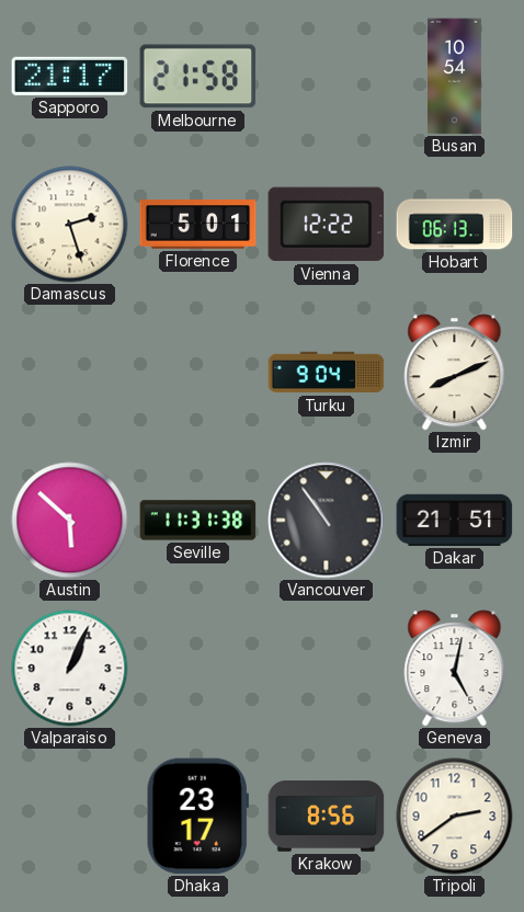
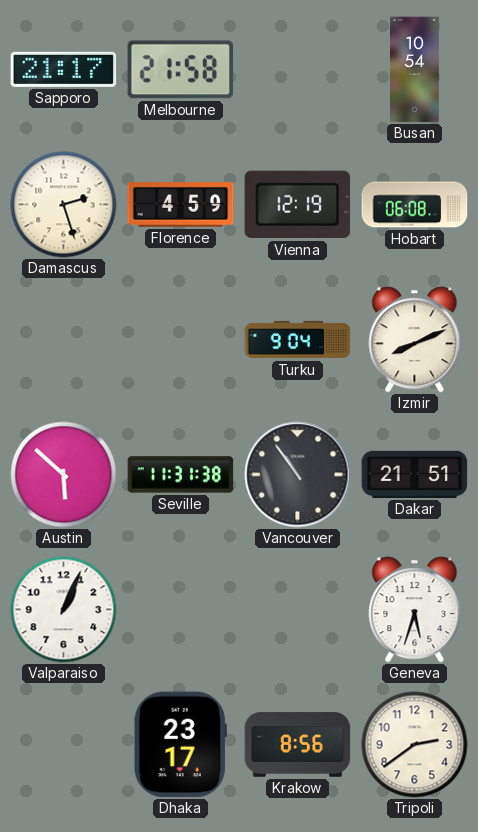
Florence: 5:01 -> 4:59 (181, 205)
Vienna: 12:22 -> 12:19 (298, 205)
Hobart: 06:13 -> 06:08 (415, 205)
Geneva: 5:02 -> 5:33 (415, 610)
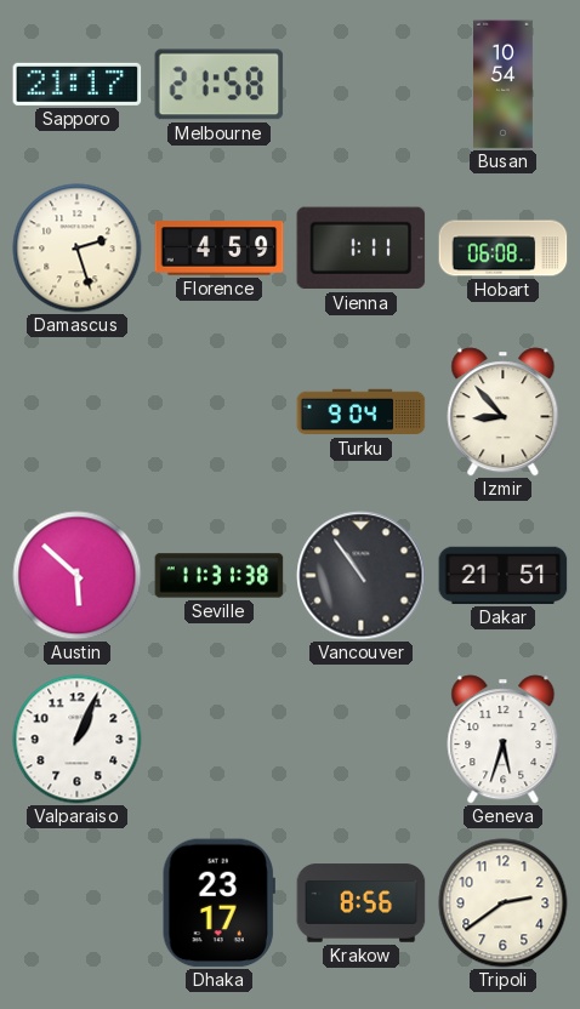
Vienna: 12:19 -> 1:11 (362, 249)
Izmir: 8:11 -> 8:53 (504, 412)
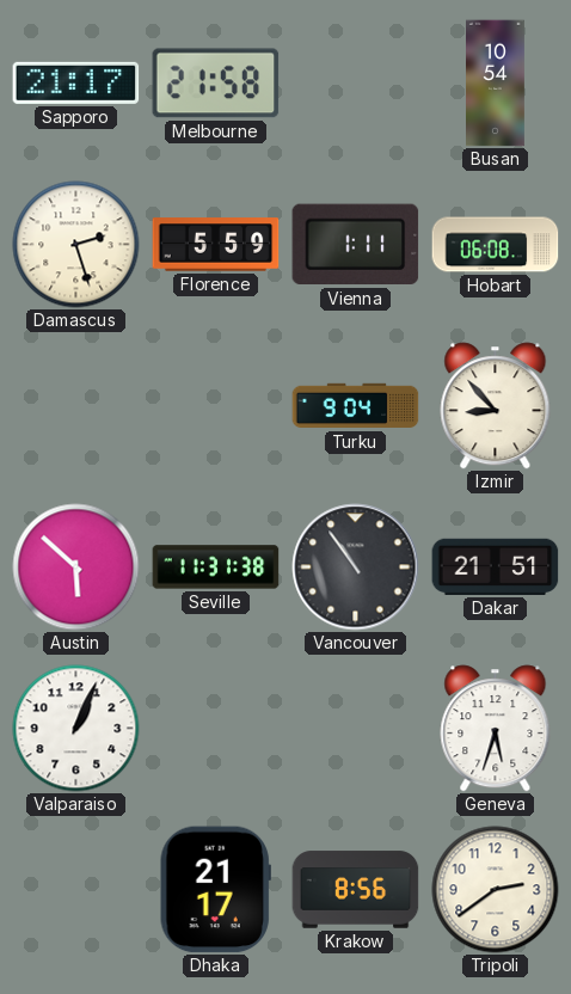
Florence: 4:59 -> 5:59 (216, 245)
Dhaka: 23:17 -> 21:17 (215, 890)
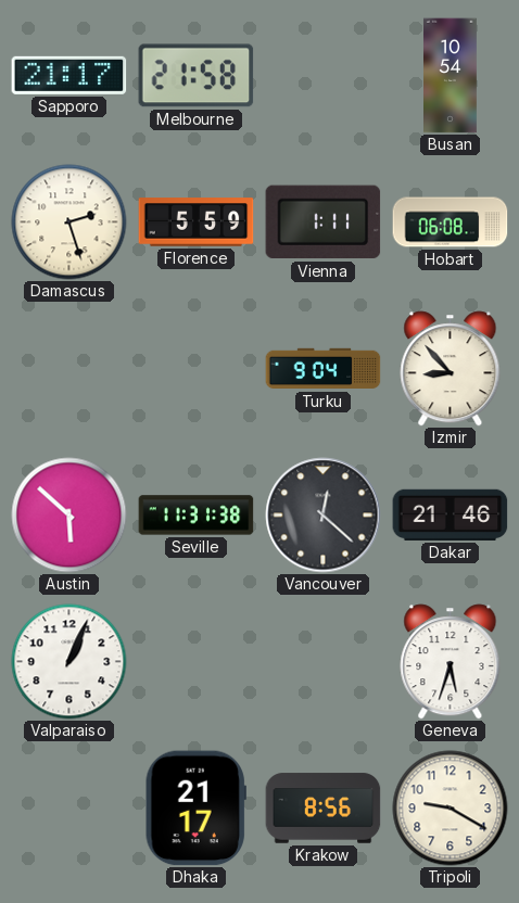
Vancouver: 10:54 -> 12:22 (324, 516)
Dakar: 21:51 -> 21:46 (451, 514)
Tripoli: 2:39 -> 9:20 (451, 809)
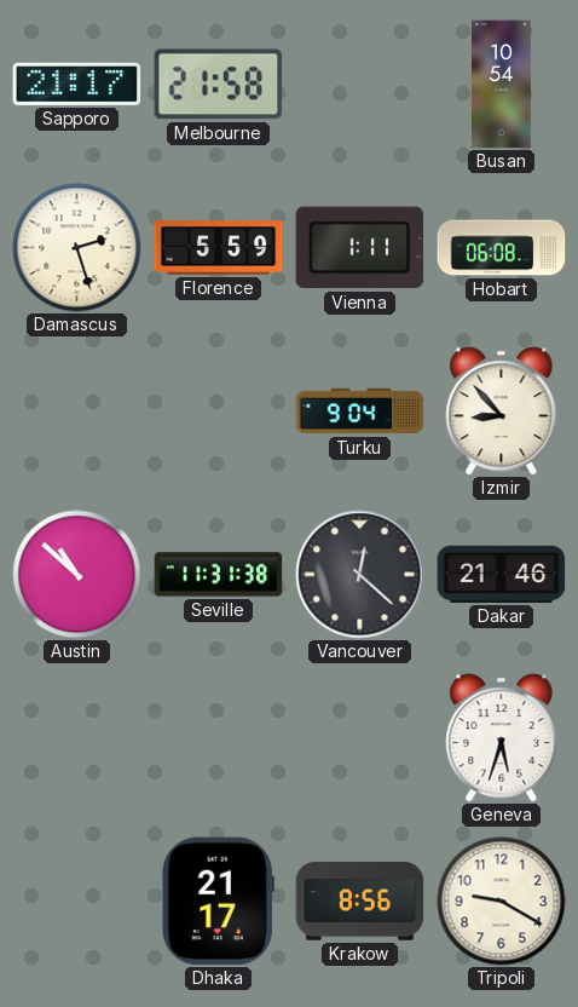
Austin: 5:52 -> 10:52 (77, 575)
Valparaiso: 1:04 -> none (69, 662)
